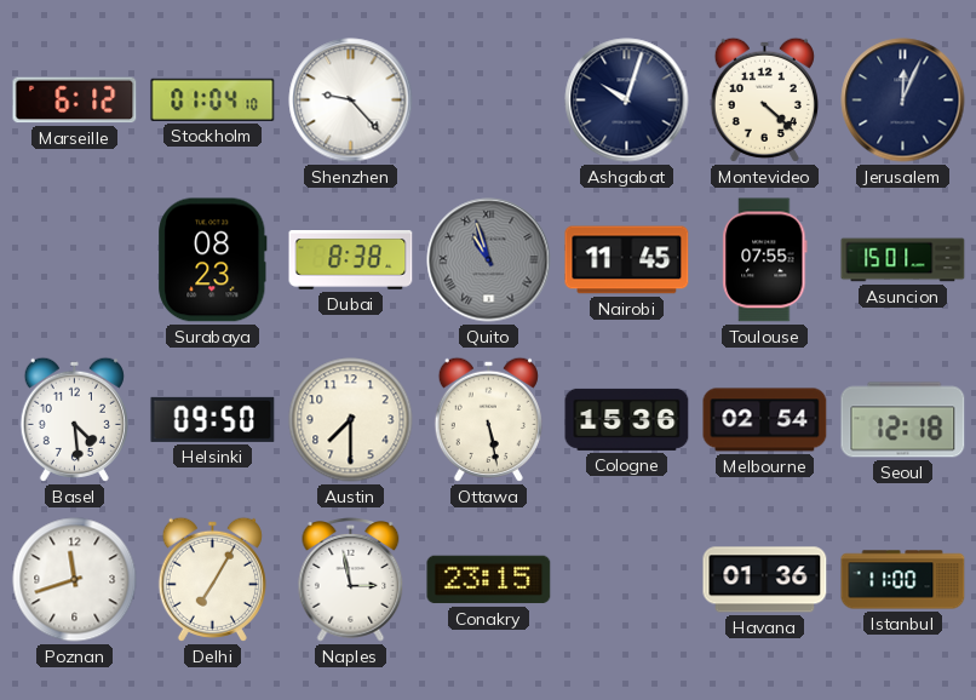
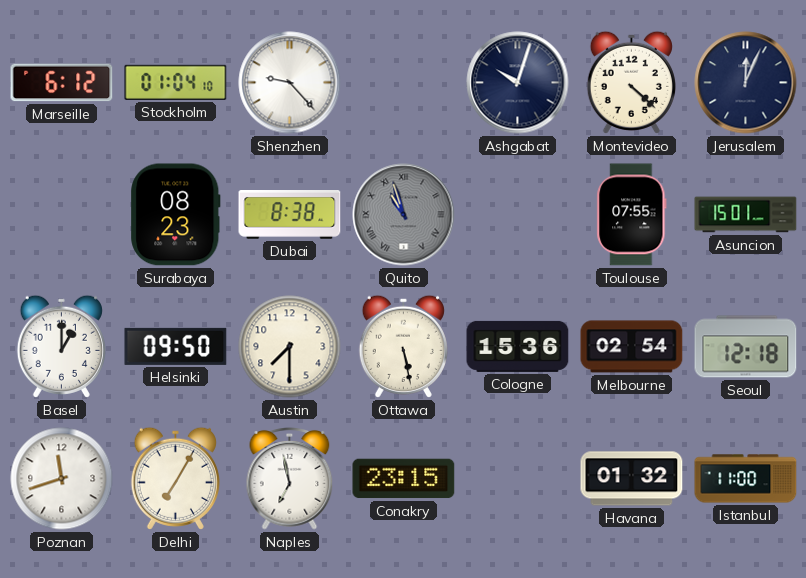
Nairobi: 11:45 -> none (627, 260)
Basel: 4:29 -> 1:00 (61, 346)
Naples: 2:58 -> 6:58 (290, 479)
Havana: 01:36 -> 01:32 (632, 479)
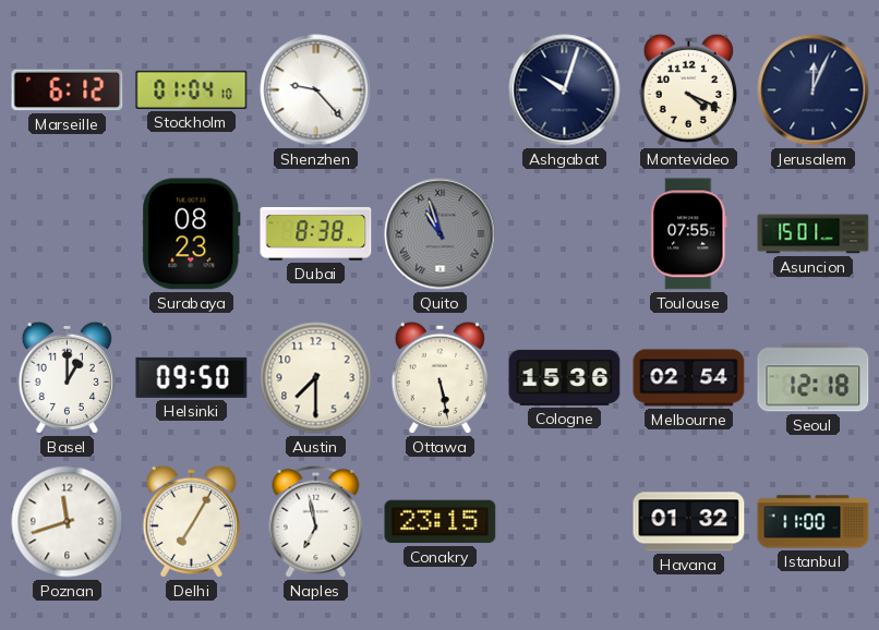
Montevideo: 4:22 -> 4:19 (688, 89)
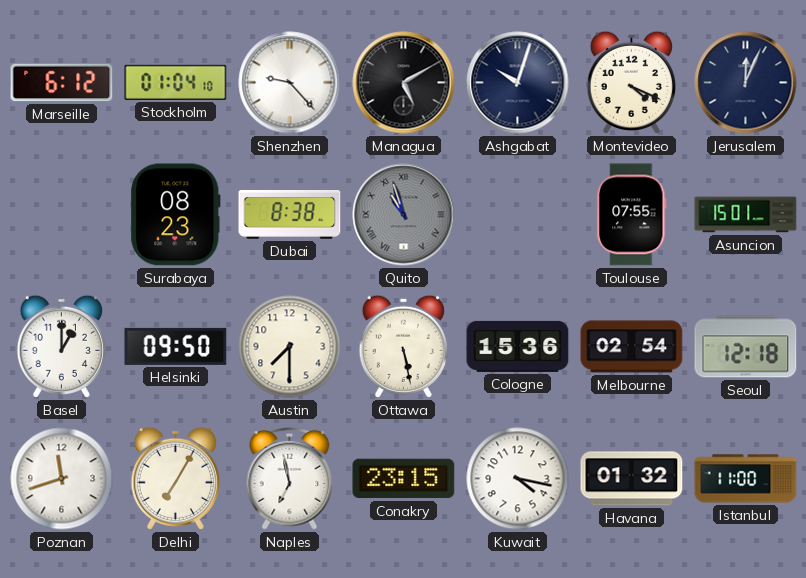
Managua: none -> 5:10 (404, 83)
Kuwait: none -> 4:17 (518, 479)
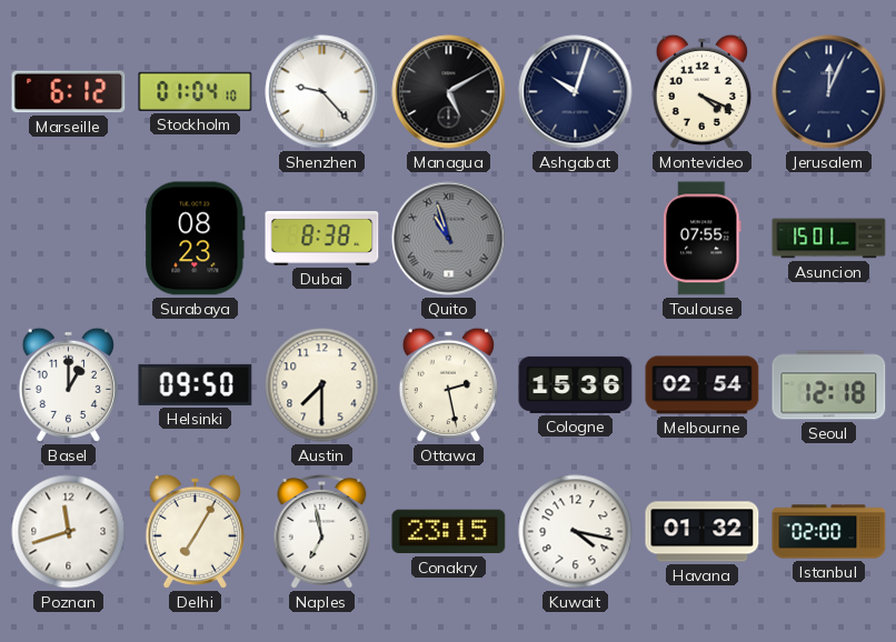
Ottawa: 5:28 -> 2:28 (448, 384)
Istanbul: 11:00 -> 02:00 (829, 532)
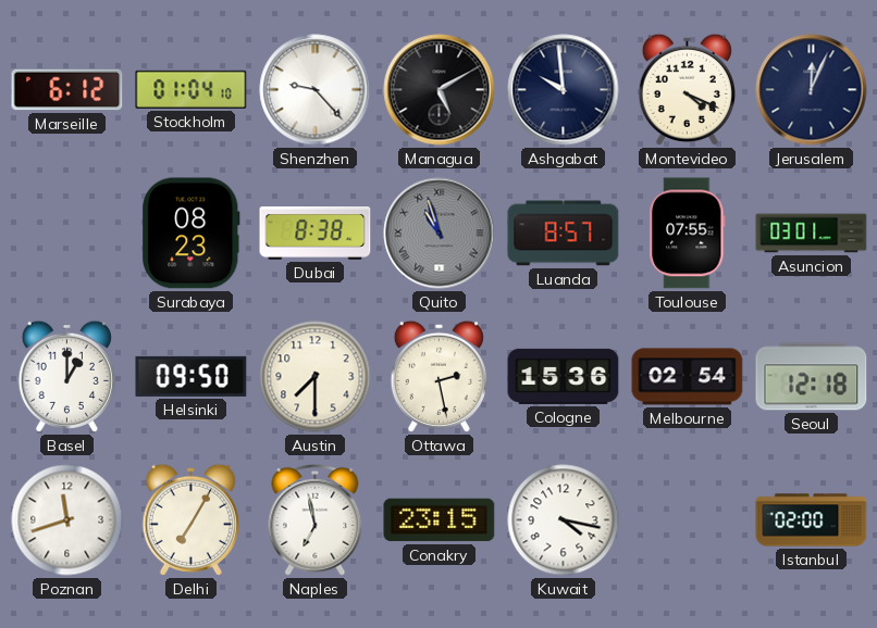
Ashgabat: 10:03 -> 9:59 (564, 90)
Luanda: none -> 8:57 (564, 234)
Asuncion: 15:01 -> 03:01 (812, 234)
Havana: 01:32 -> none (703, 532)
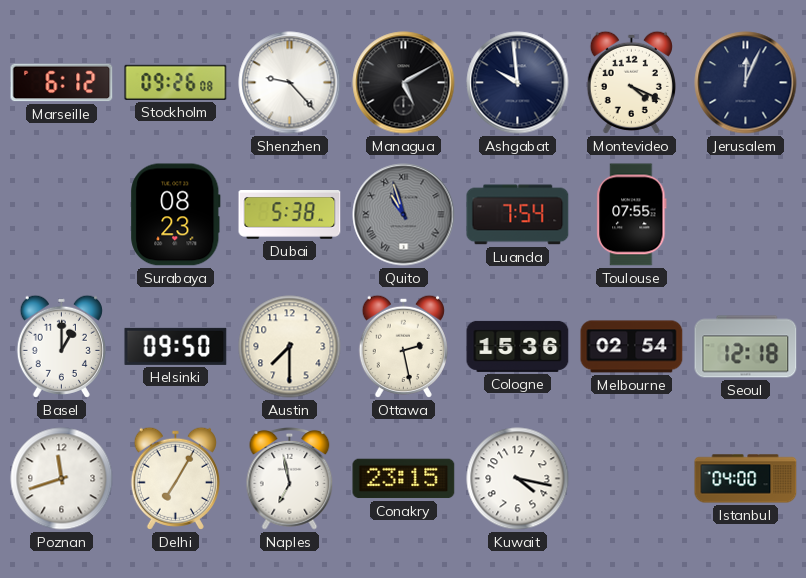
Stockholm: 01:04 -> 09:26 (176, 82)
Dubai: 8:38 -> 5:38 (290, 215)
Luanda: 8:57 -> 7:54 (518, 215)
Asuncion: 03:01 -> none (812, 234)
Istanbul: 02:00 -> 04:00 (746, 479)
